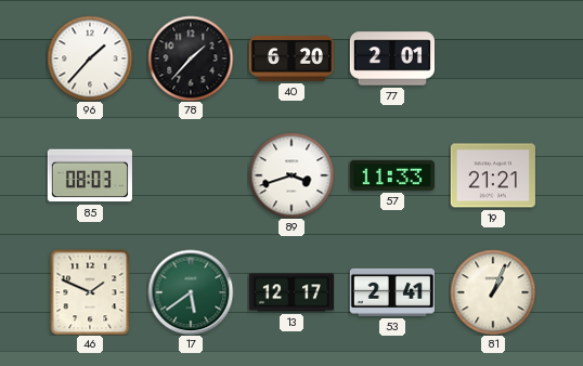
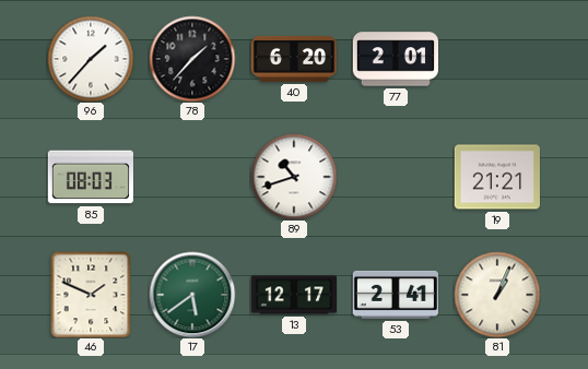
89: 3:42 -> 10:42 (294, 177)
57: 11:33 -> none (391, 175)
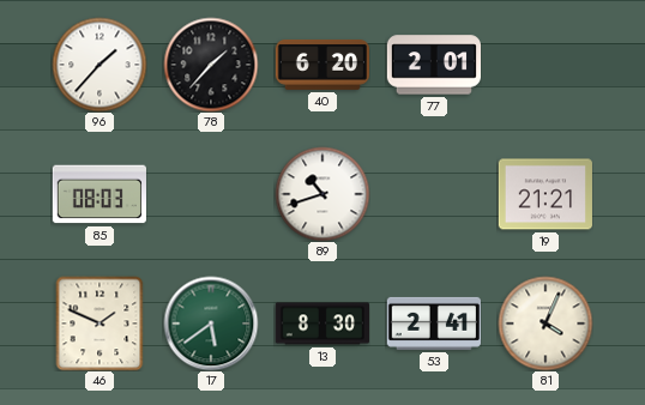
13: 12:17 -> 8:30 (321, 324)
81: 1:04 -> 4:04 (545, 324)
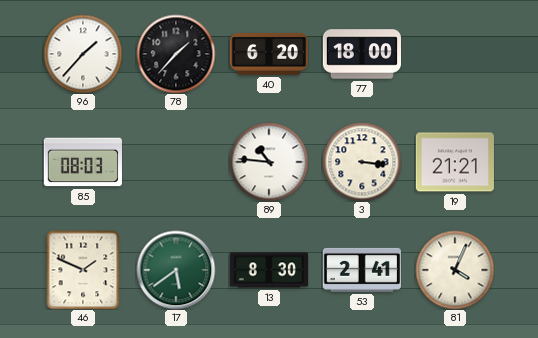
77: 2:01 -> 18:00 (361, 54)
89: 10:42 -> 10:46 (269, 162)
3: none -> 3:16 (362, 162)
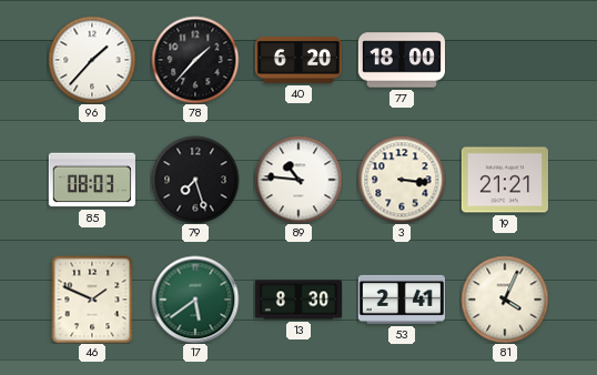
79: none -> 7:27 (195, 180)
